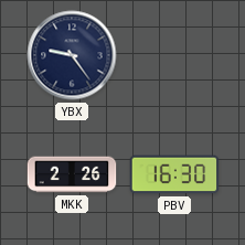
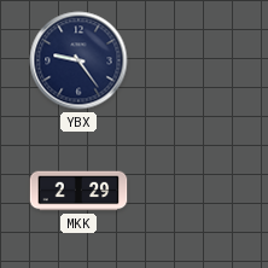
MKK: 2:26 -> 2:29 (78, 191)
PBV: 16:30 -> none (174, 174)
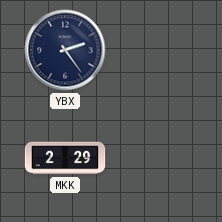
YBX: 9:24 -> 2:24 (65, 50)
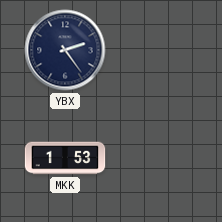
MKK: 2:29 -> 1:53 (65, 158)
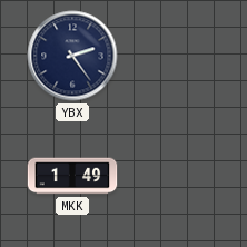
MKK: 1:53 -> 1:49 (72, 176)
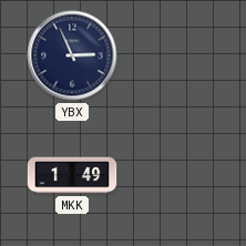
YBX: 2:24 -> 2:56 (72, 55)
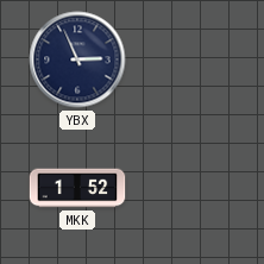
MKK: 1:49 -> 1:52 (77, 188)
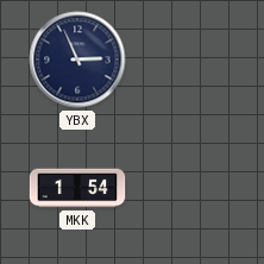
MKK: 1:52 -> 1:54 (77, 188)
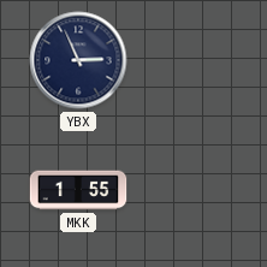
MKK: 1:54 -> 1:55 (78, 190)
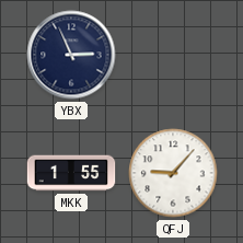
QFJ: none -> 9:07 (173, 173)
